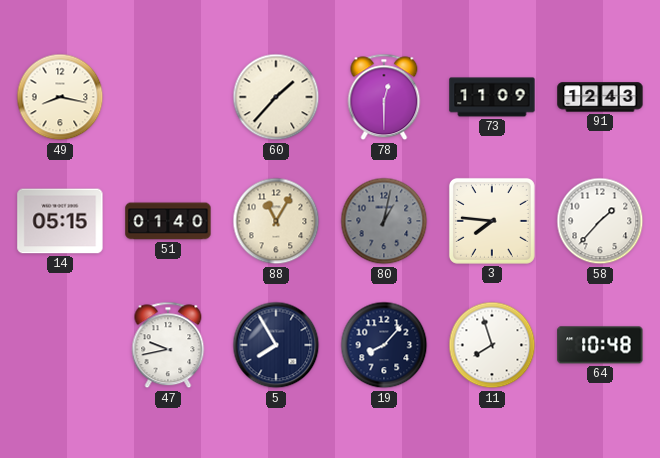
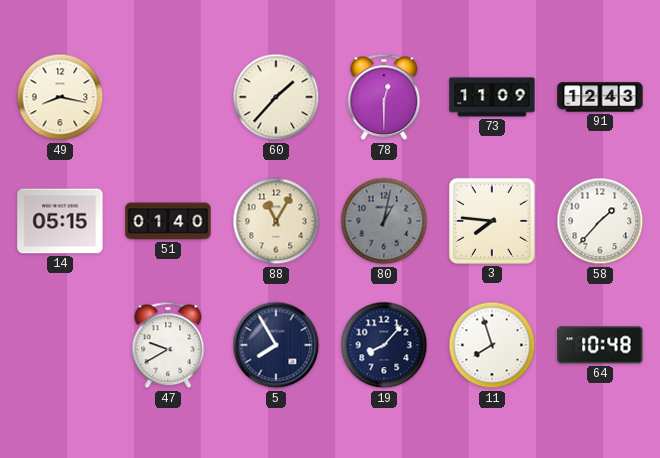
47: 9:43 -> 9:40 (168, 345)
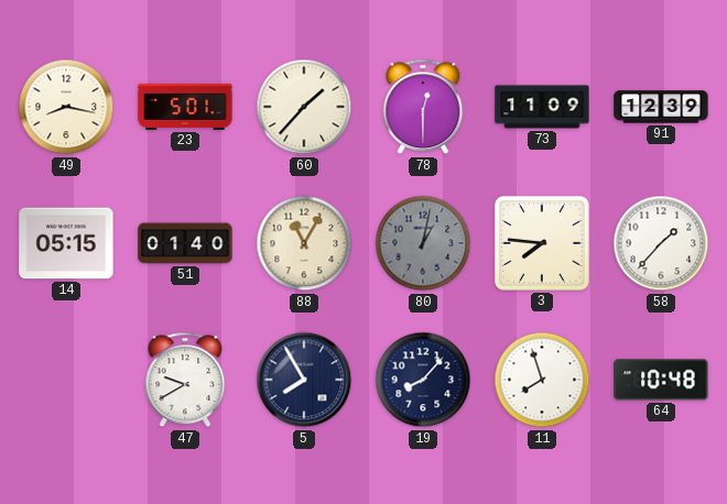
23: none -> 5:01 (185, 107)
91: 12:43 -> 12:39 (661, 107)
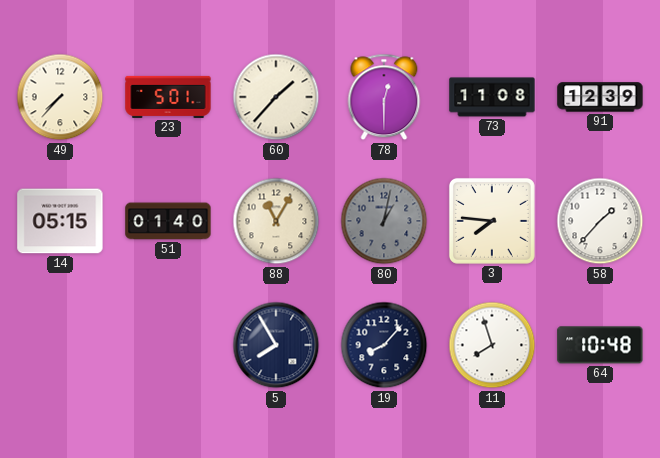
49: 8:17 -> 7:37 (60, 97)
73: 11:09 -> 11:08 (492, 97)
47: 9:40 -> none (185, 380)
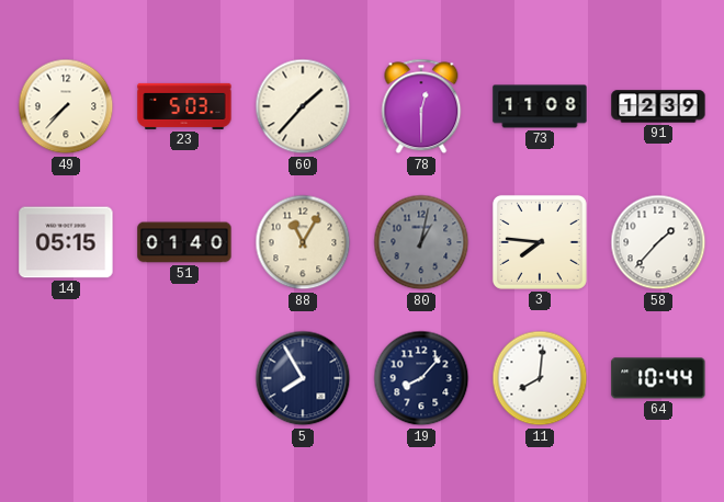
23: 5:01 -> 5:03 (184, 106)
11: 7:57 -> 8:01 (540, 378)
64: 10:48 -> 10:44 (658, 378)
